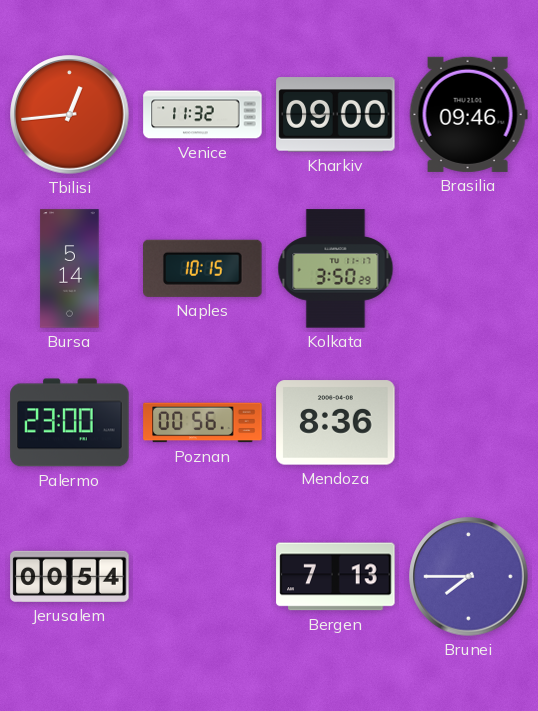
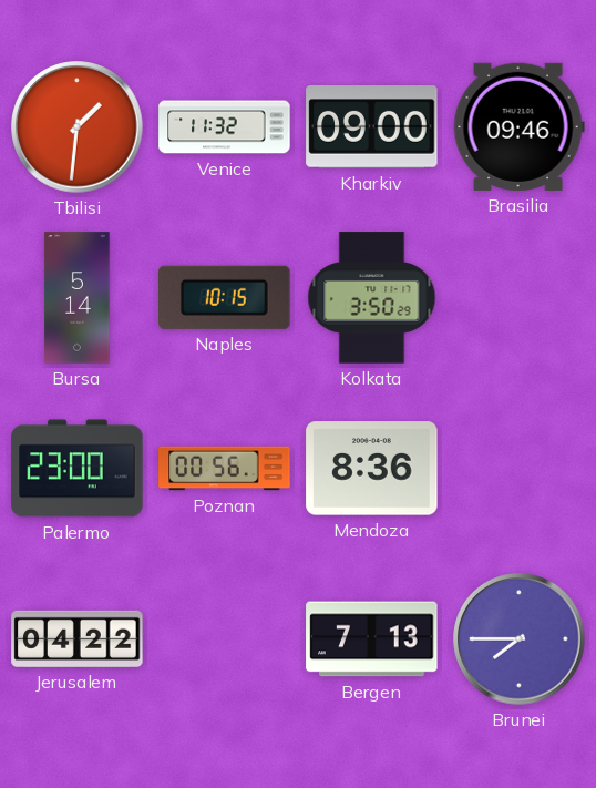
Tbilisi: 12:44 -> 1:31 (78, 127)
Jerusalem: 00:54 -> 04:22 (78, 638)
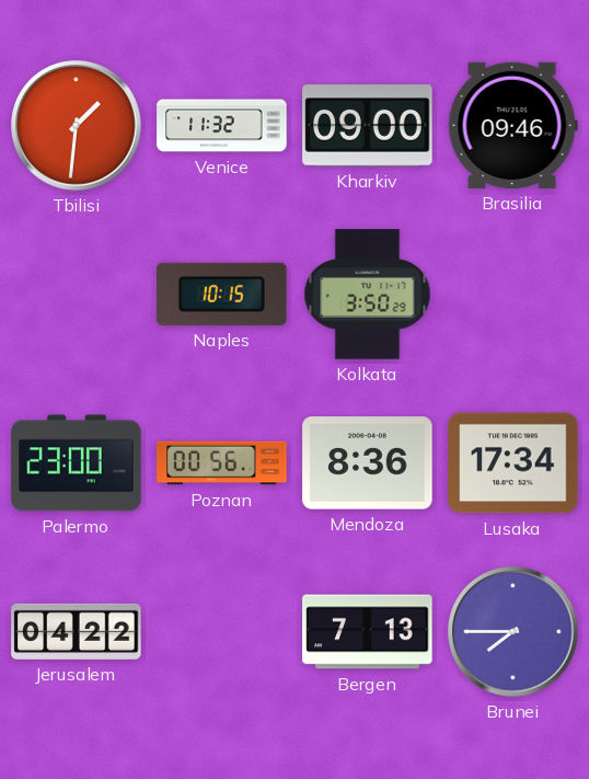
Bursa: 5:14 -> none (78, 298)
Lusaka: none -> 17:34 (513, 463)
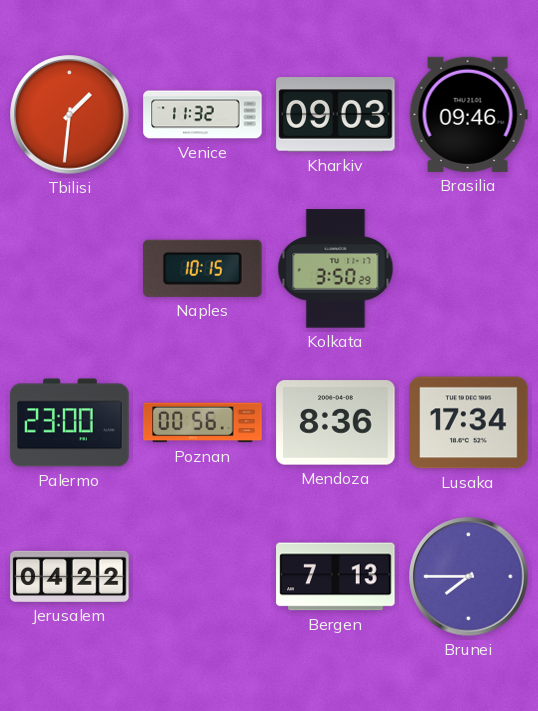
Kharkiv: 09:00 -> 09:03 (336, 115)
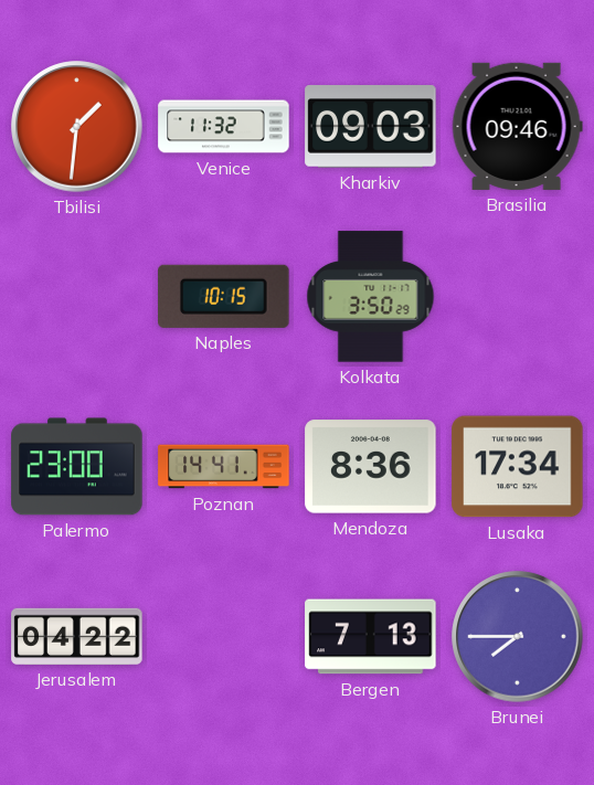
Poznan: 00:56 -> 14:41 (224, 467)
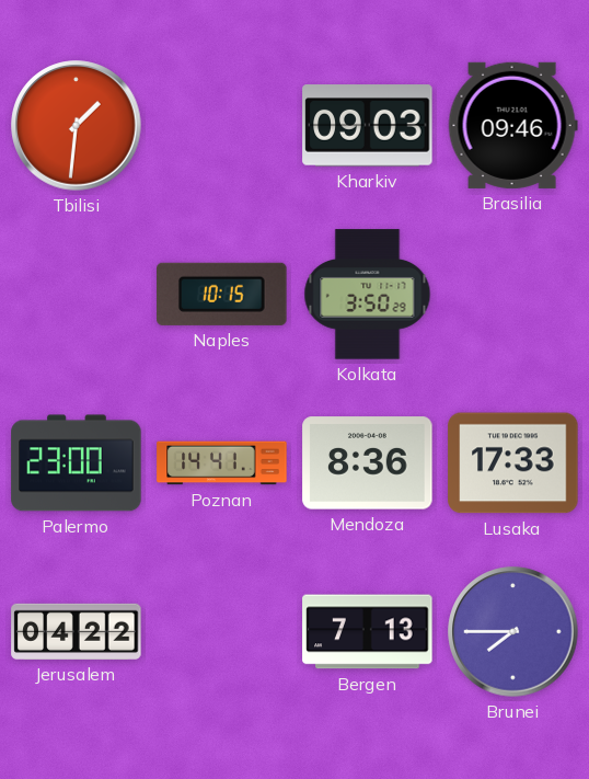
Venice: 11:32 -> none (224, 127)
Lusaka: 17:34 -> 17:33 (513, 463)
